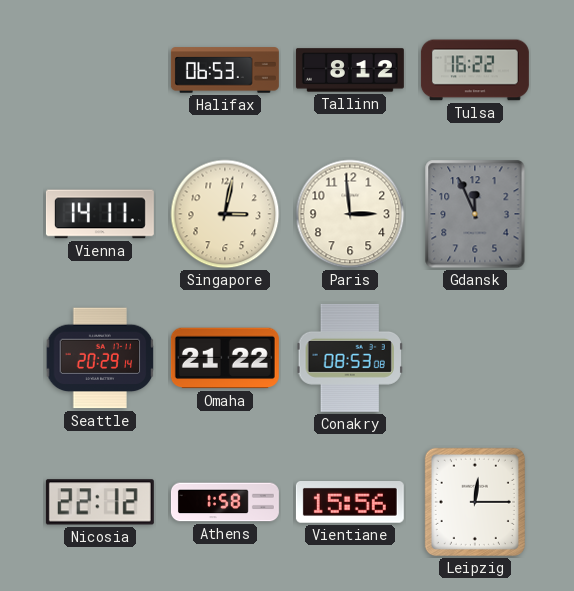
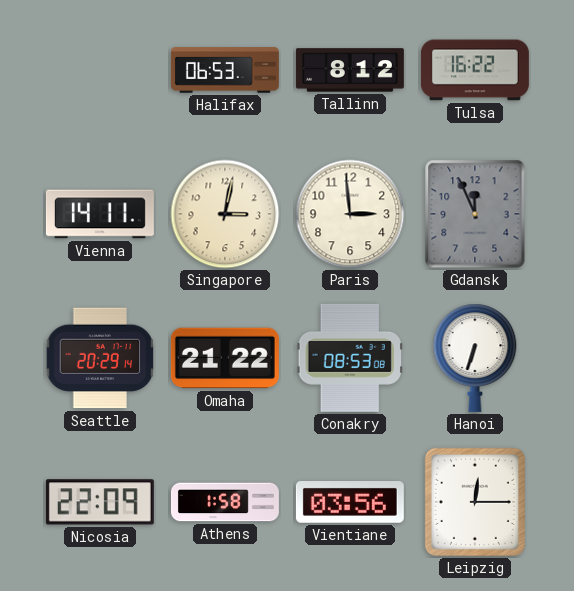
Hanoi: none -> 6:33 (475, 358)
Nicosia: 22:12 -> 22:09 (100, 502)
Vientiane: 15:56 -> 03:56 (350, 503)
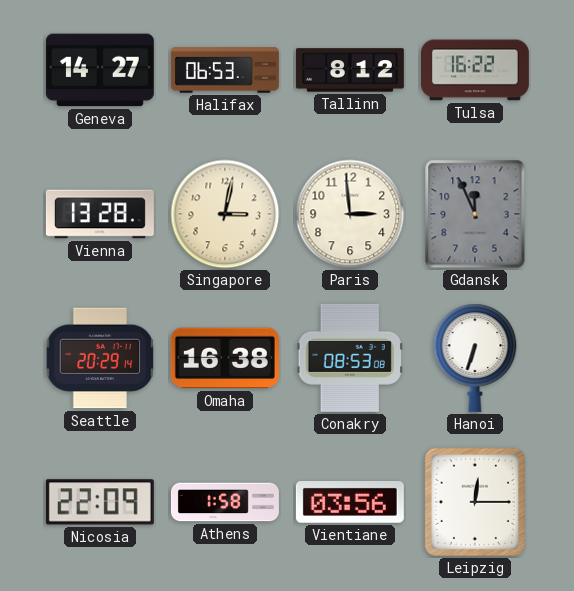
Geneva: none -> 14:27 (100, 70)
Vienna: 14:11 -> 13:28 (100, 214)
Omaha: 21:22 -> 16:38 (225, 358)
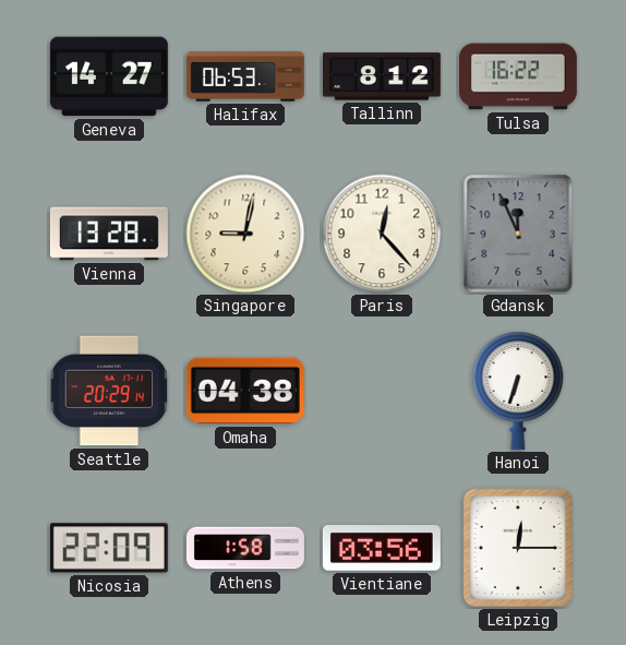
Singapore: 3:02 -> 9:02 (245, 234)
Paris: 2:59 -> 12:23 (382, 234)
Omaha: 16:38 -> 04:38 (245, 391)
Conakry: 08:53 -> none (350, 358)
